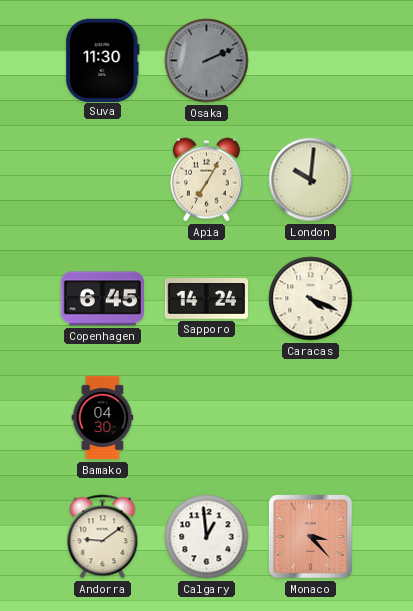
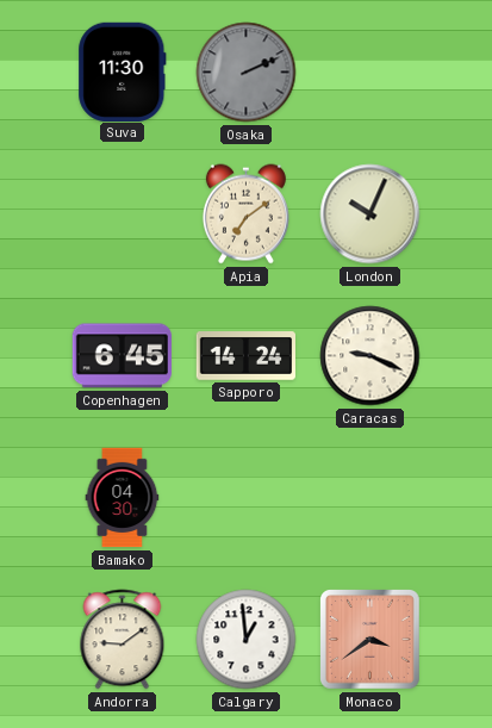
Apia: 7:05 -> 7:09 (245, 214)
London: 10:01 -> 10:04 (370, 214)
Caracas: 4:19 -> 9:19 (370, 356)
Monaco: 3:23 -> 3:39 (370, 640)
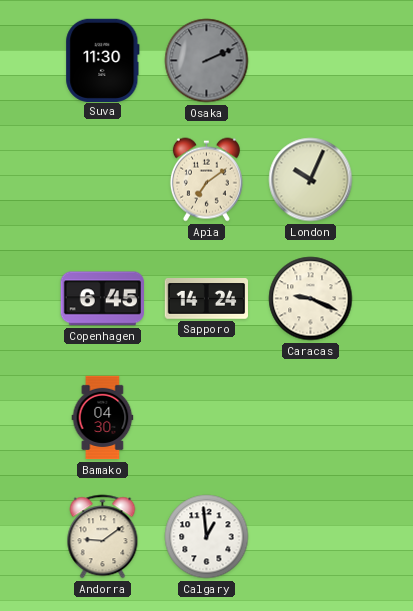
Monaco: 3:39 -> none (370, 640)
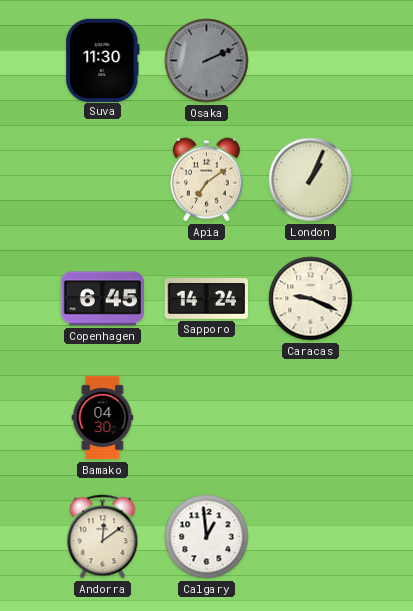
London: 10:04 -> 1:04 (311, 180)
Andorra: 9:09 -> 12:09 (103, 537)
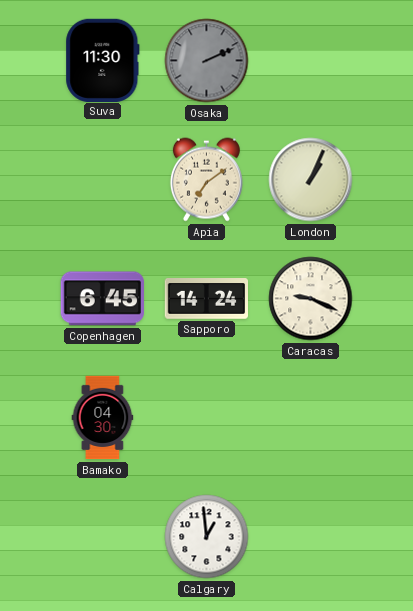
Andorra: 12:09 -> none (103, 537)
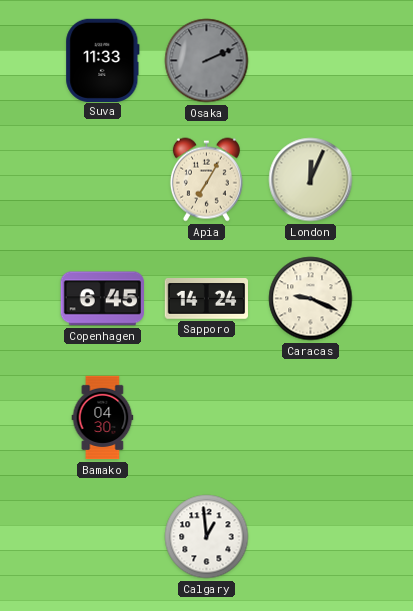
Suva: 11:30 -> 11:33 (103, 60)
Apia: 7:09 -> 7:05 (206, 180)
London: 1:04 -> 12:04 (311, 180)
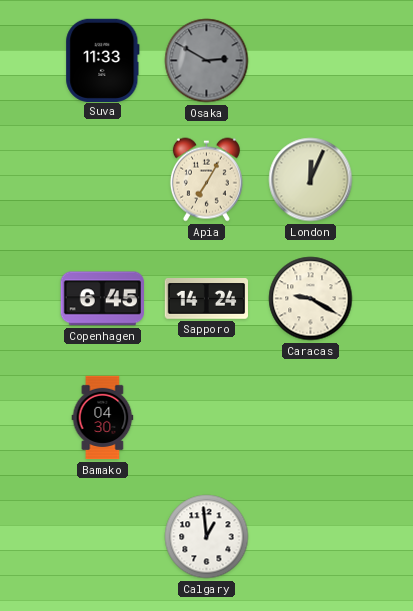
Osaka: 2:11 -> 2:50 (207, 61)
Caracas: 9:19 -> 9:20 (311, 299)
